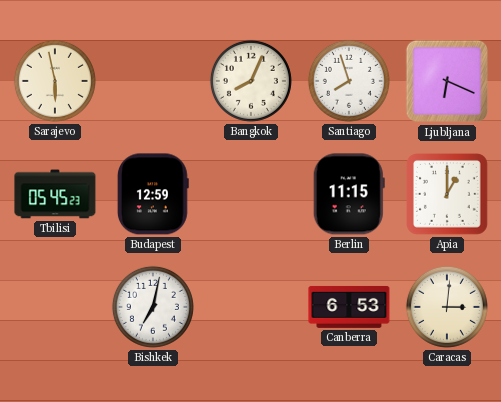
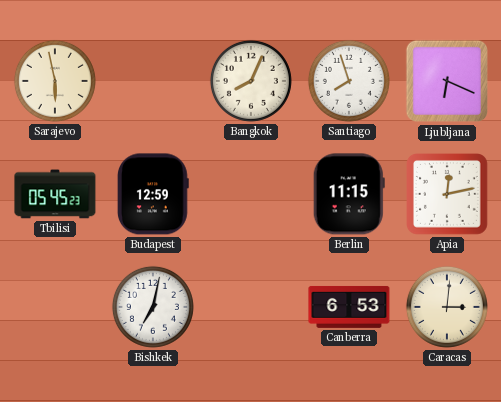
Apia: 1:00 -> 12:13 (448, 195)
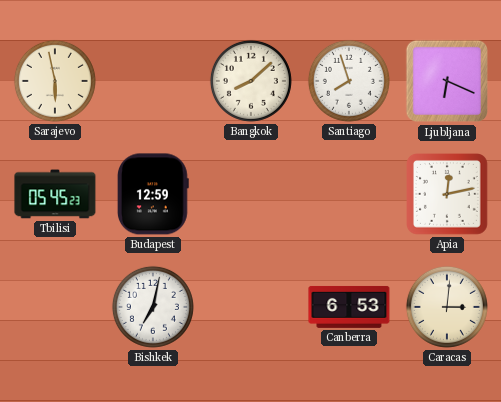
Bangkok: 8:04 -> 8:08 (251, 81)
Berlin: 11:15 -> none (349, 194)
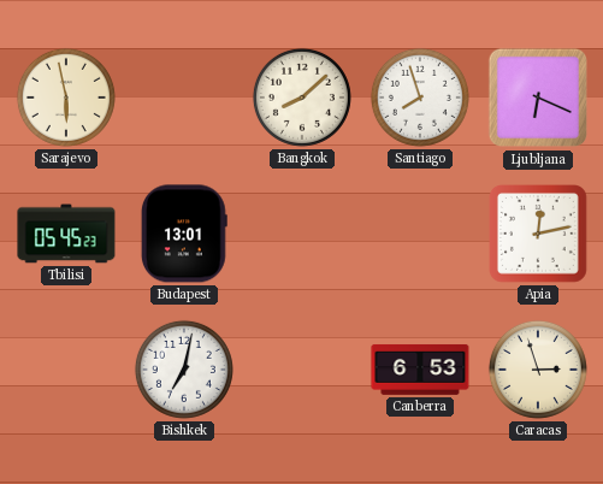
Budapest: 12:59 -> 13:01 (184, 234)
Caracas: 3:01 -> 2:57 (538, 370)
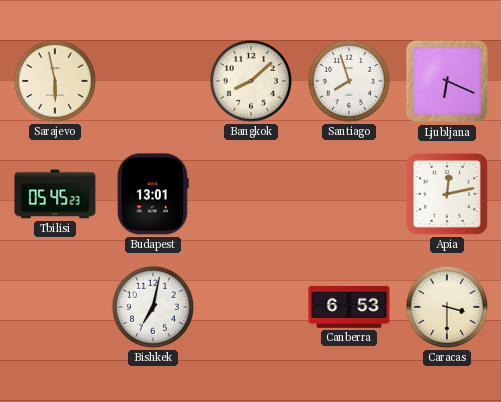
Caracas: 2:57 -> 3:30 (447, 307)
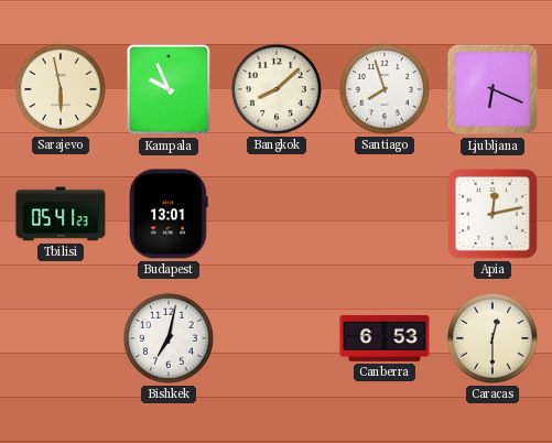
Kampala: none -> 9:56 (169, 89)
Tbilisi: 05:45 -> 05:41 (61, 214)
Caracas: 3:30 -> 12:30 (493, 338)
